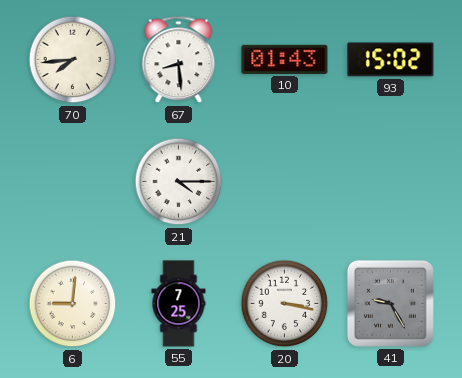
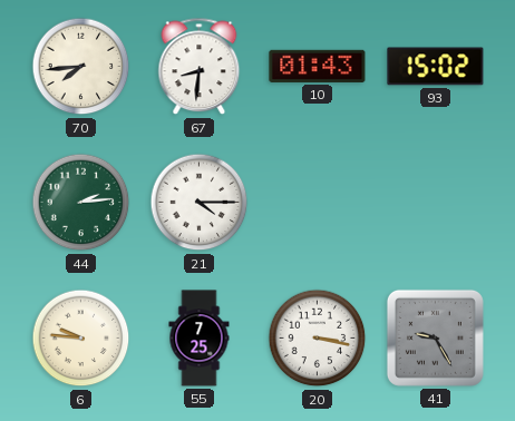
67: 8:29 -> 8:31 (200, 67)
44: none -> 2:14 (81, 203)
6: 9:01 -> 9:46 (81, 339)
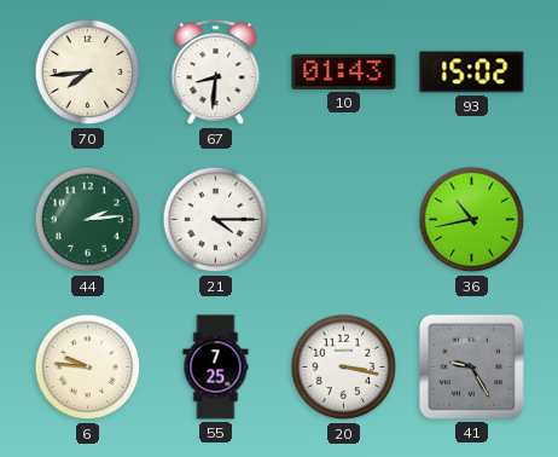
36: none -> 10:43 (472, 220)
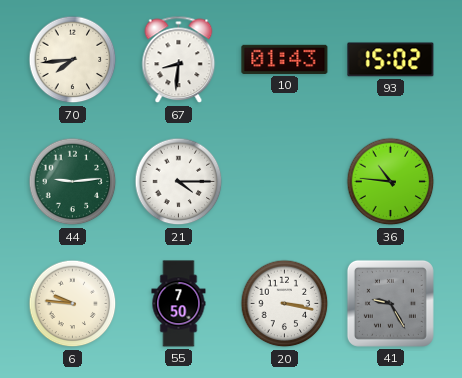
44: 2:14 -> 9:14 (73, 182)
36: 10:43 -> 10:46 (391, 182)
55: 7:25 -> 7:50 (179, 304)
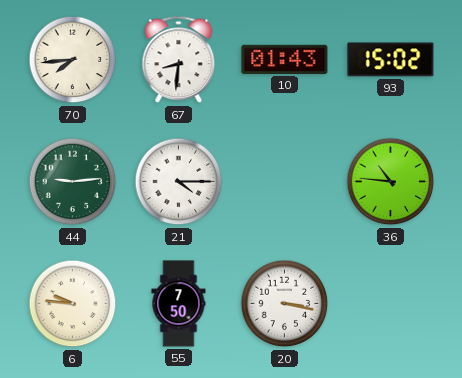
41: 9:25 -> none (390, 303)
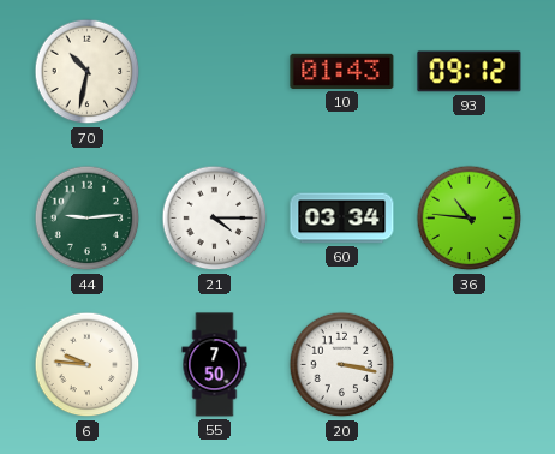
70: 7:44 -> 10:32 (88, 72)
67: 8:31 -> none (179, 60)
93: 15:02 -> 09:12 (470, 72)
60: none -> 03:34 (342, 219)
